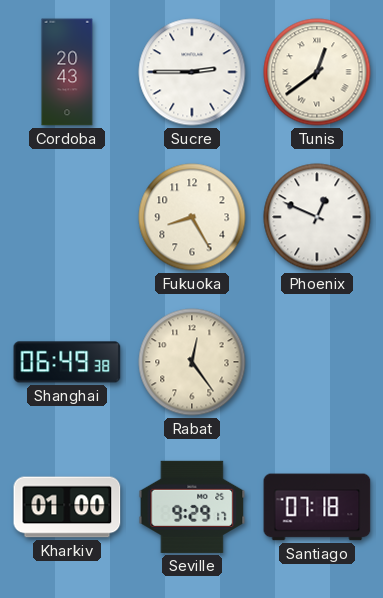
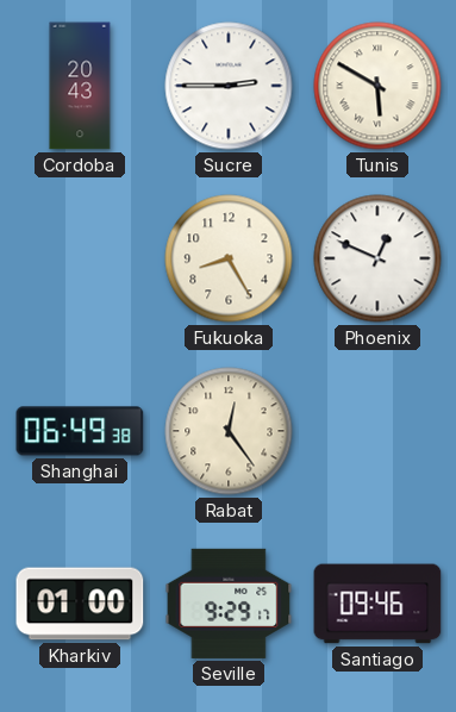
Tunis: 12:39 -> 5:50 (377, 86)
Santiago: 07:18 -> 09:46 (377, 604)
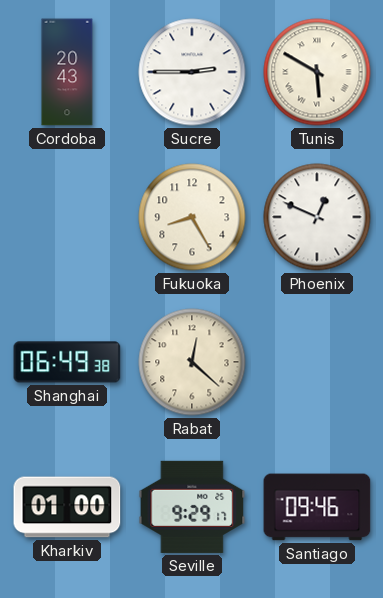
Rabat: 12:24 -> 12:22 (192, 362)
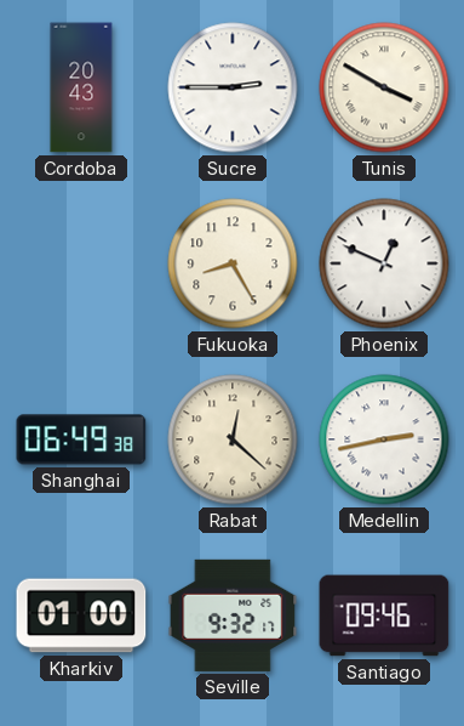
Tunis: 5:50 -> 3:50 (384, 87)
Medellin: none -> 2:43 (384, 439)
Seville: 9:29 -> 9:32 (233, 616)
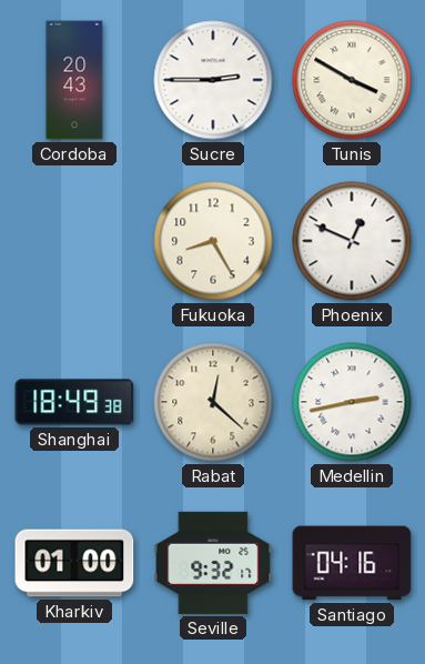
Shanghai: 06:49 -> 18:49 (74, 402)
Santiago: 09:46 -> 04:16 (352, 563)
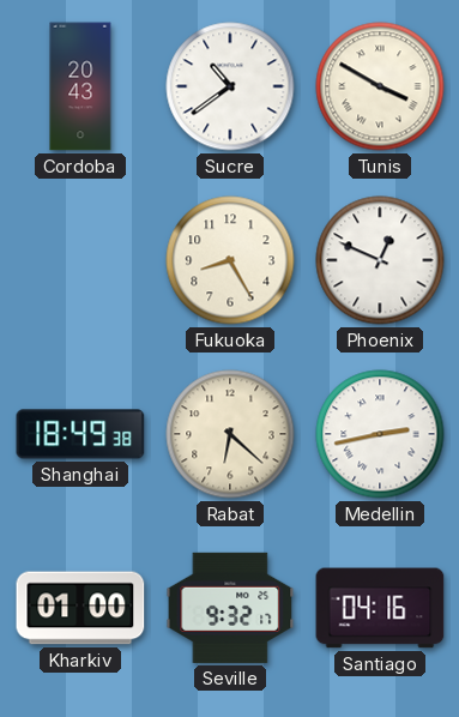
Sucre: 2:45 -> 10:39 (230, 86)
Rabat: 12:22 -> 6:22 (230, 434)
